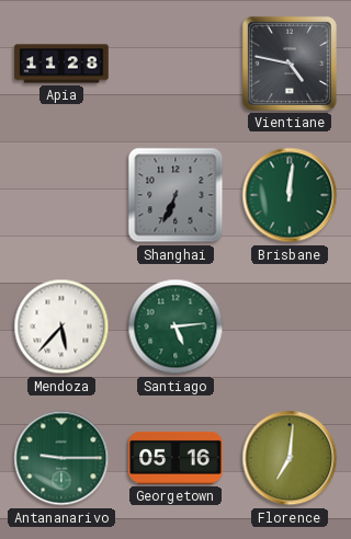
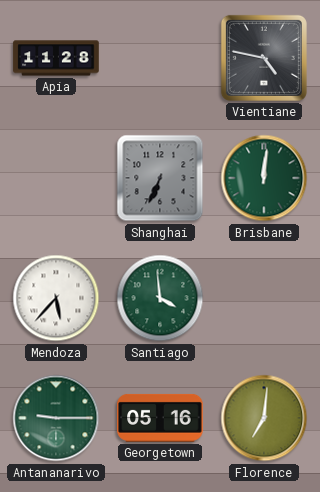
Santiago: 5:14 -> 3:59 (160, 298)
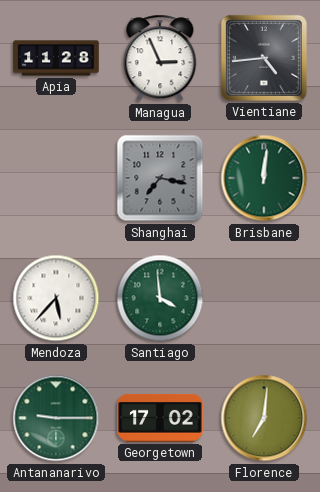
Managua: none -> 2:56 (160, 58)
Vientiane: 4:47 -> 4:44 (264, 58)
Shanghai: 6:34 -> 7:17 (160, 178)
Georgetown: 05:16 -> 17:02 (160, 418)
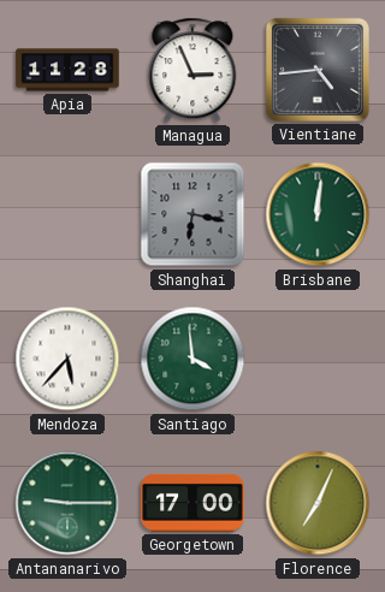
Shanghai: 7:17 -> 6:17 (192, 214)
Georgetown: 17:02 -> 17:00 (192, 503)
Florence: 7:01 -> 7:04 (318, 503)
